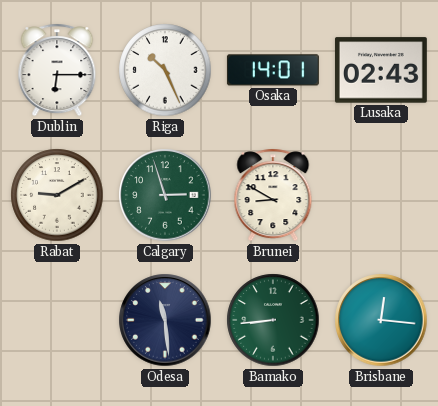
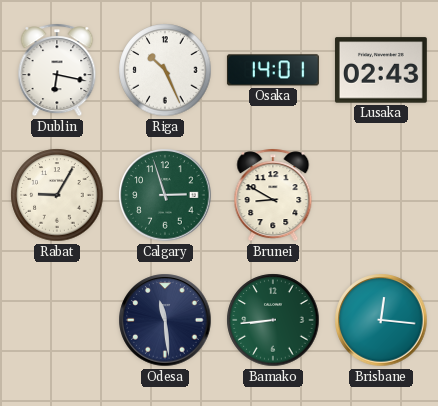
Dublin: 6:15 -> 6:17 (57, 70)
Rabat: 9:10 -> 9:05 (57, 195)
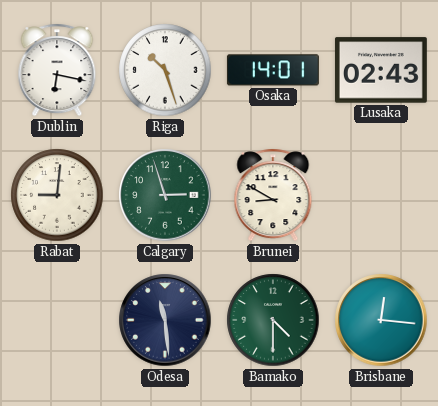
Riga: 10:26 -> 10:27 (165, 70)
Rabat: 9:05 -> 9:01 (57, 195)
Bamako: 8:44 -> 4:30 (273, 320)
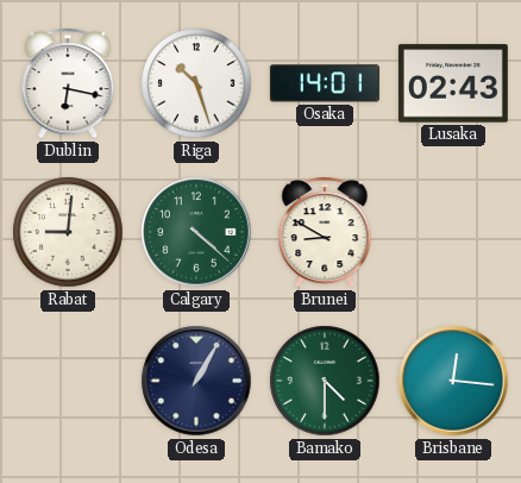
Calgary: 2:57 -> 4:22 (196, 232)
Odesa: 11:29 -> 1:05 (196, 381)
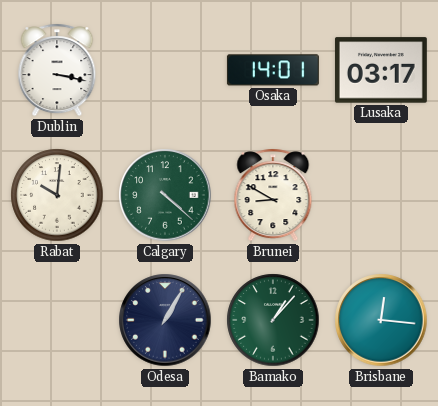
Dublin: 6:17 -> 3:17 (57, 70)
Riga: 10:27 -> none (196, 83)
Lusaka: 02:43 -> 03:17 (381, 70)
Rabat: 9:01 -> 10:01 (57, 195)
Bamako: 4:30 -> 1:07 (273, 320)
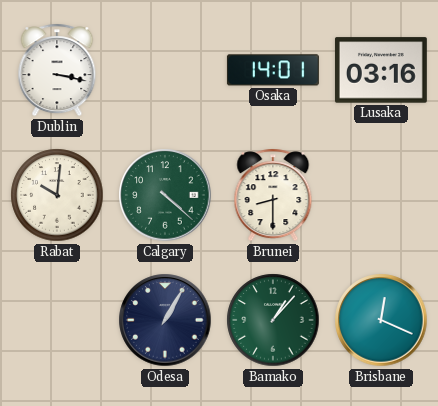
Lusaka: 03:17 -> 03:16 (381, 70)
Brunei: 8:50 -> 8:30 (273, 195)
Brisbane: 12:16 -> 12:19 (381, 320)
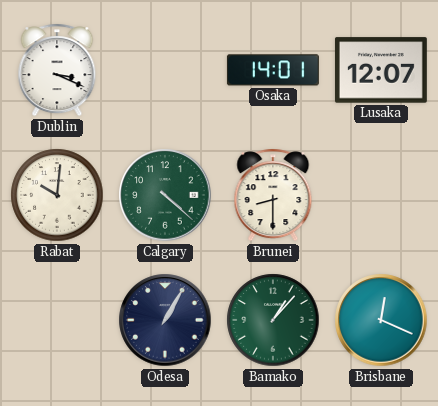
Dublin: 3:17 -> 3:19 (57, 70)
Lusaka: 03:16 -> 12:07 (381, 70)
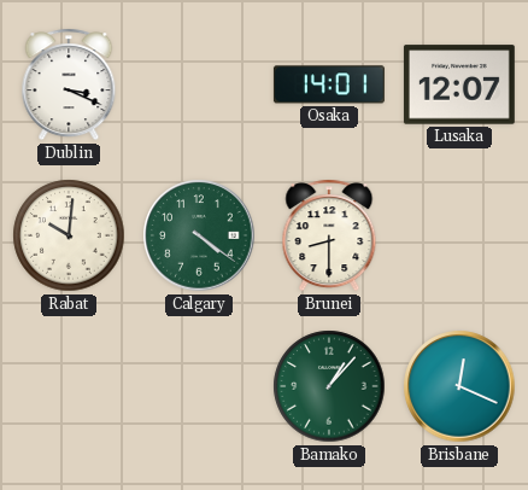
Calgary: 4:22 -> 4:21 (199, 235)
Odesa: 1:05 -> none (165, 320)
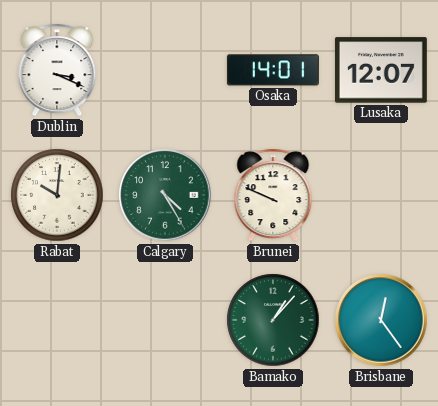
Calgary: 4:21 -> 4:25 (165, 195)
Brunei: 8:30 -> 9:49 (273, 195)
Brisbane: 12:19 -> 12:24 (381, 320)
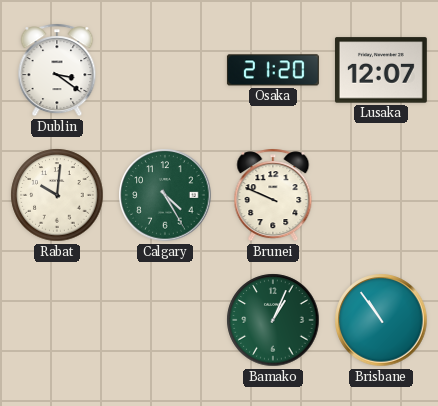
Dublin: 3:19 -> 3:21 (57, 70)
Osaka: 14:01 -> 21:20 (273, 70)
Bamako: 1:07 -> 1:04 (273, 320)
Brisbane: 12:24 -> 10:54 (381, 320)
